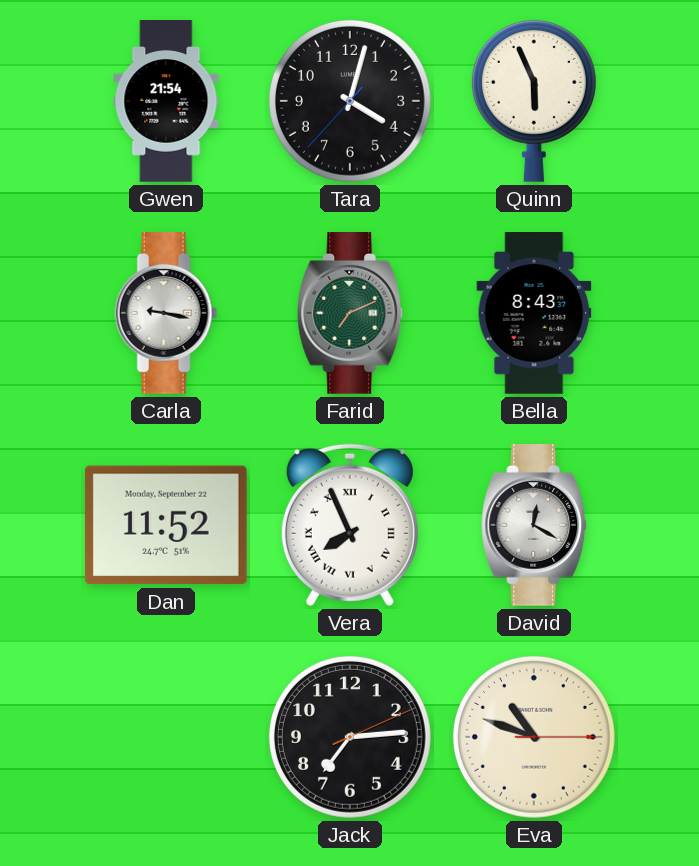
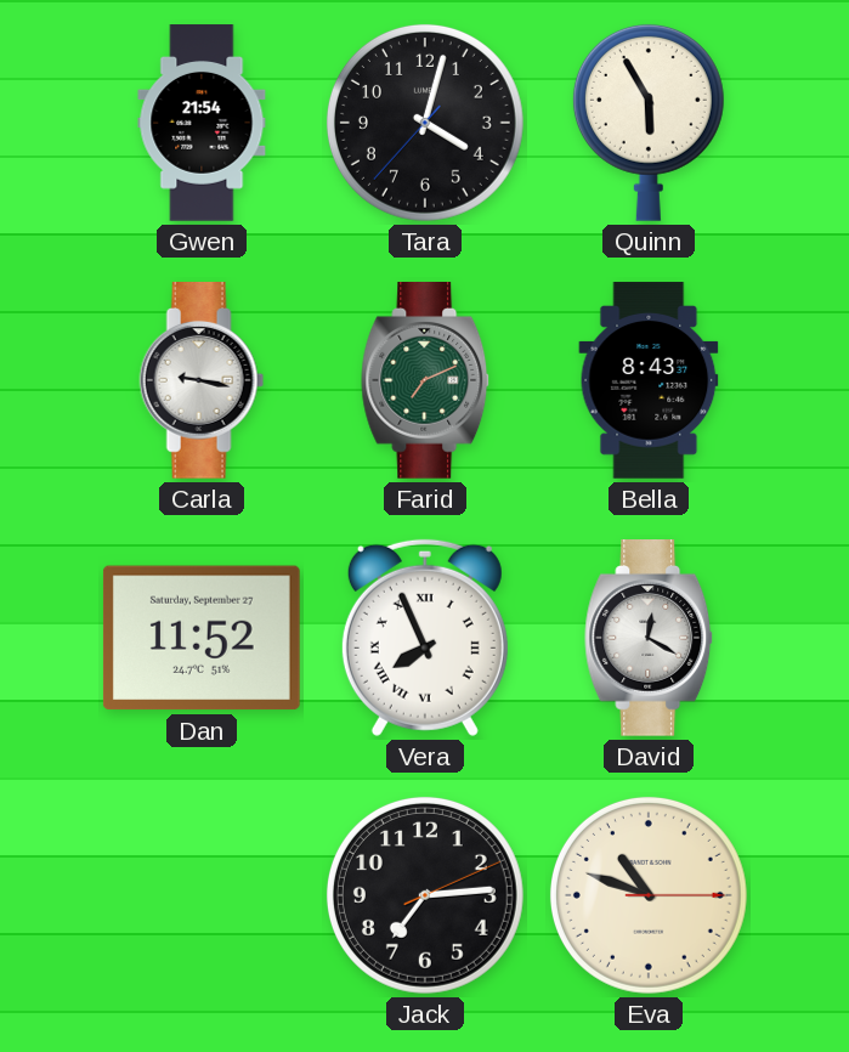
Quinn: 5:56 -> 5:55 (649, 123)
Dan date: Monday, September 22 -> Saturday, September 27 (202, 638)
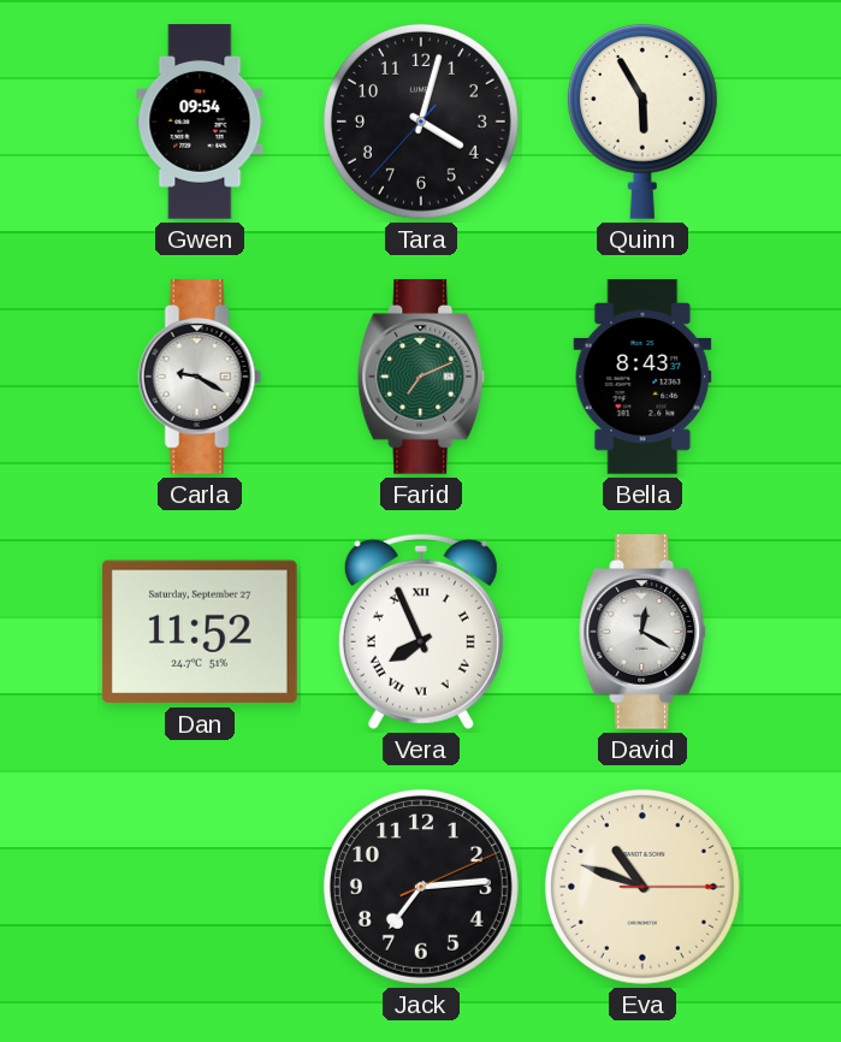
Gwen: 21:54 -> 09:54 (200, 122)
Carla: 9:17 -> 9:20 (200, 378)
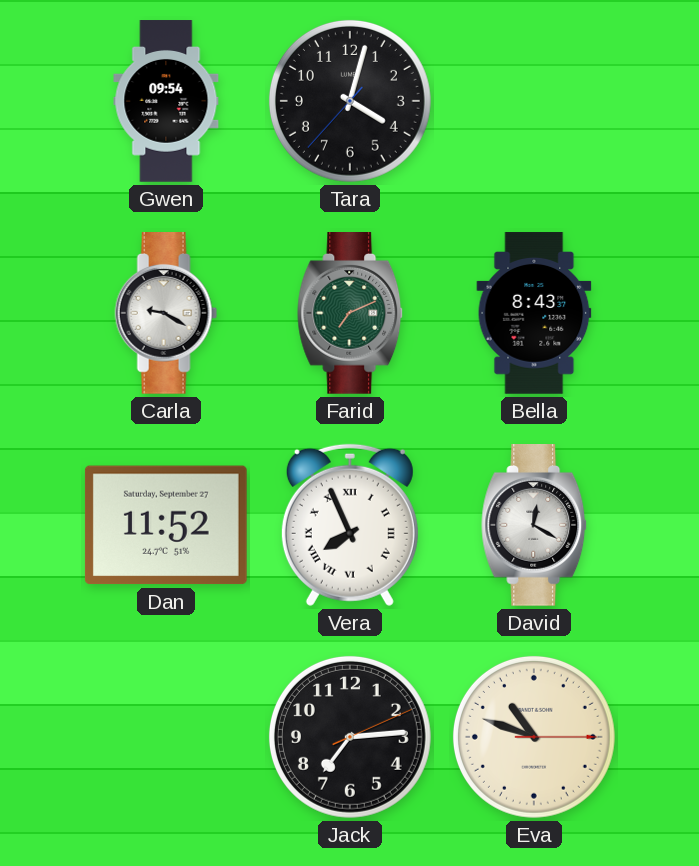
Quinn: 5:55 -> none (642, 122)
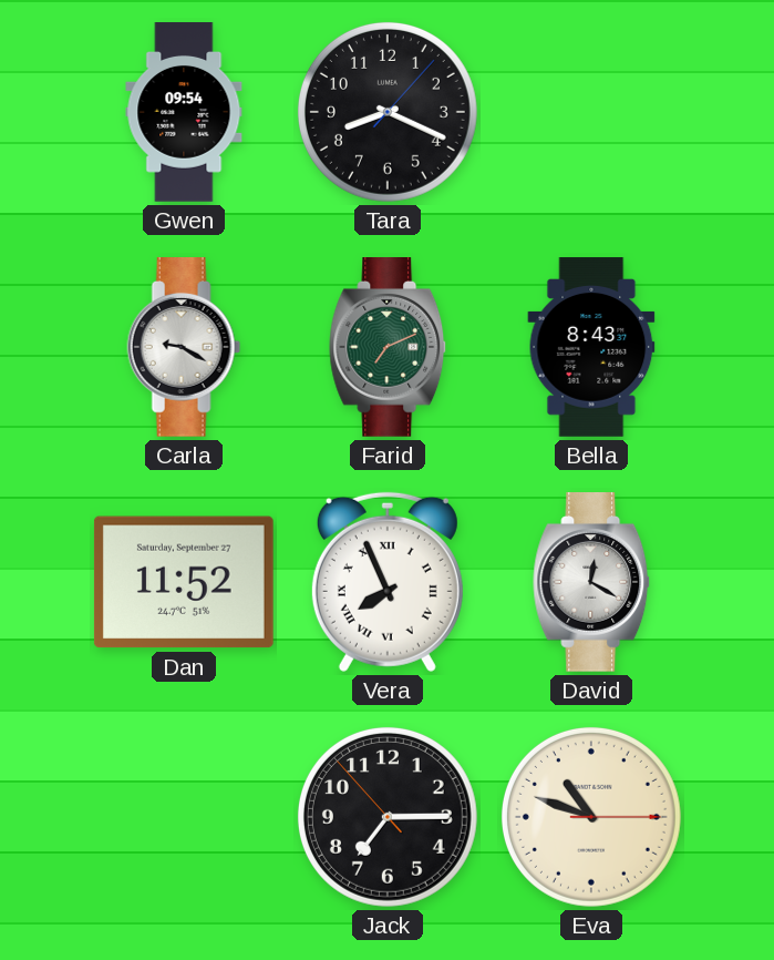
Tara: 4:02 -> 8:19 (388, 112)
Jack: 7:14:11 -> 7:14:53 (388, 817)
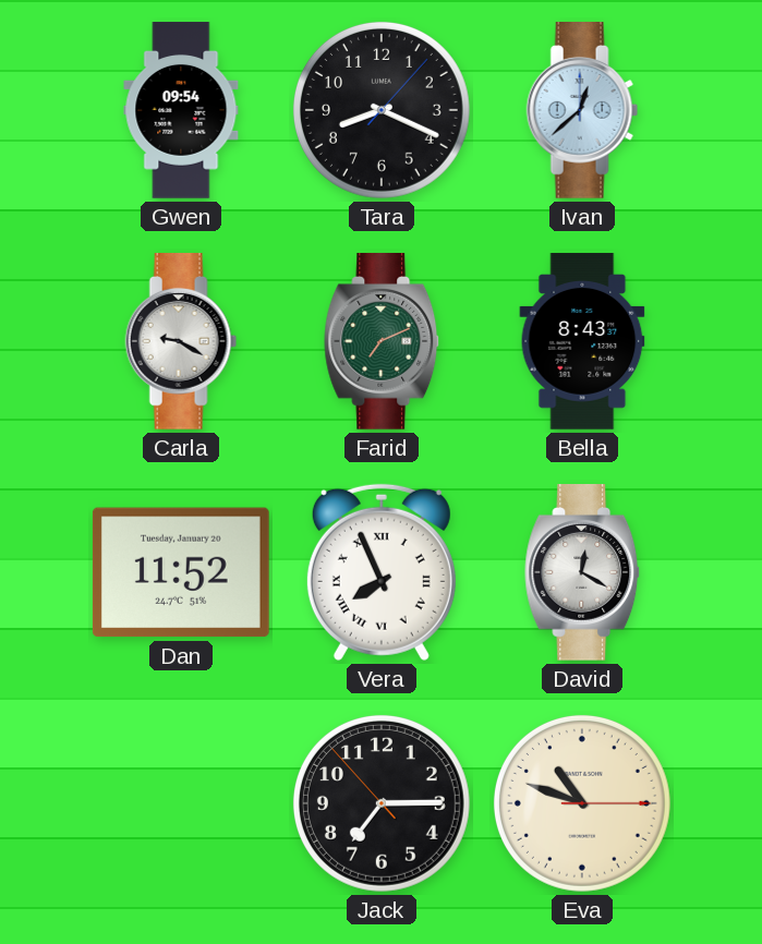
Ivan: none -> 12:38 (582, 111)
Dan date: Saturday, September 27 -> Tuesday, January 20 (181, 572)
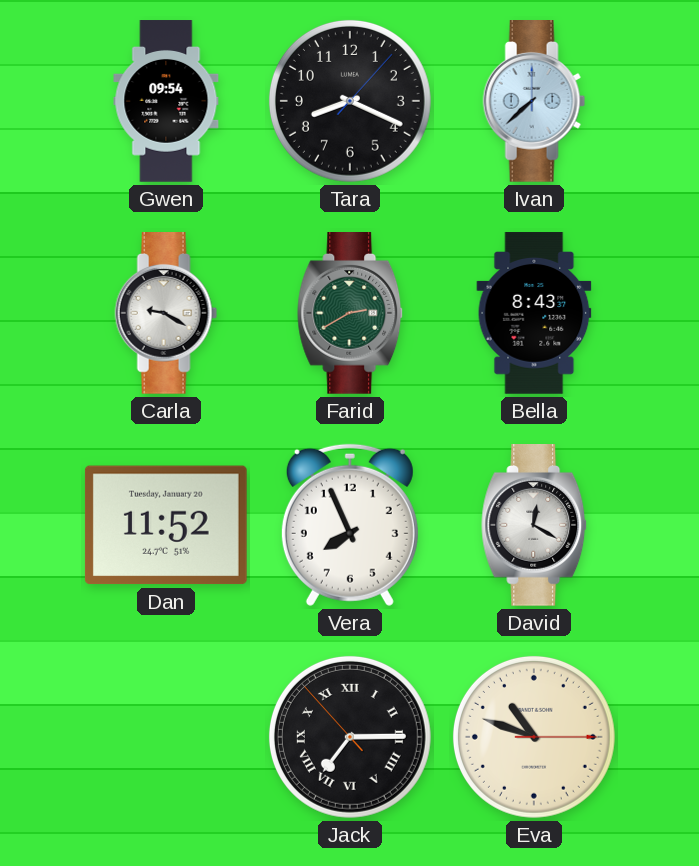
Ivan: 12:38 -> 7:38 (534, 102)
Farid: 7:11 -> 2:40 (351, 314)
Vera numerals: Roman -> Arabic (350, 525)
Jack numerals: Arabic -> Roman (350, 737)
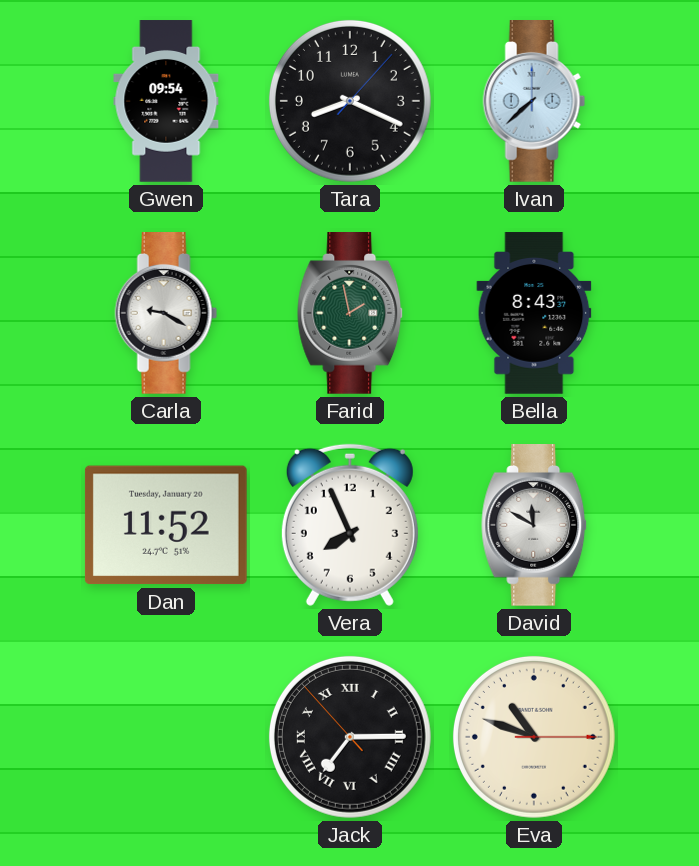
Farid: 2:40 -> 1:58 (351, 314)
David: 12:20 -> 11:50 (535, 526)
